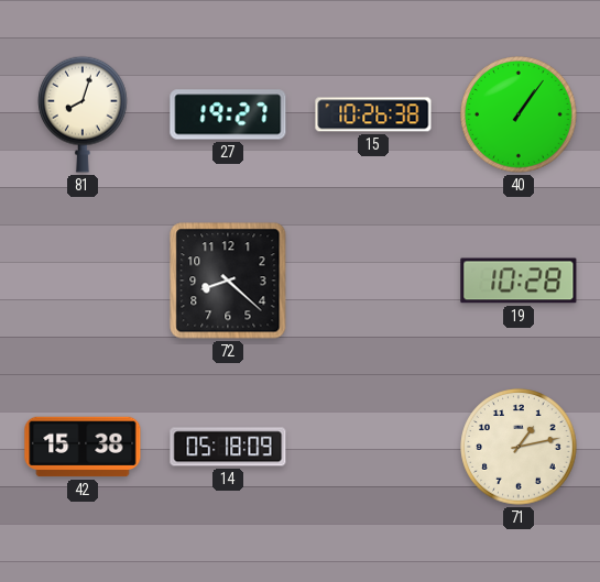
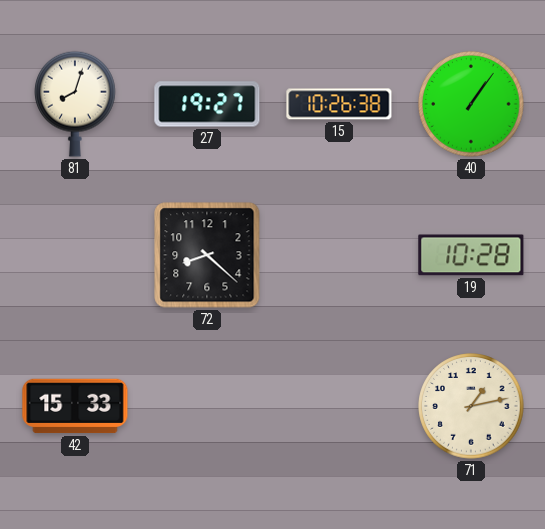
42: 15:38 -> 15:33 (75, 406)
14: 05:18 -> none (228, 447)
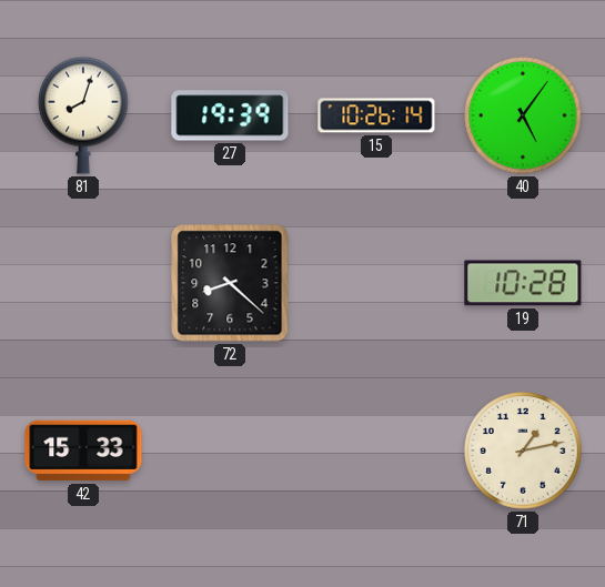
27: 19:27 -> 19:39 (230, 115)
15: 10:26:38 -> 10:26:14 (376, 115)
40: 1:06 -> 5:06 (523, 115)
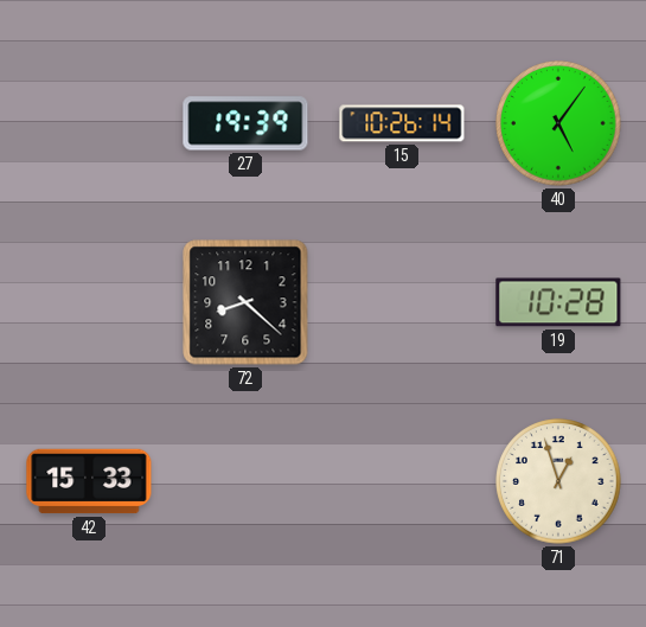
81: 8:03 -> none (84, 115)
71: 1:13 -> 12:57 (558, 481)
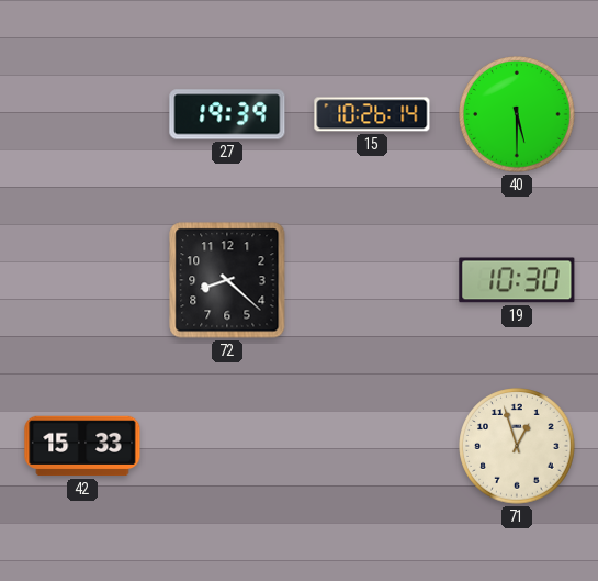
40: 5:06 -> 5:30 (517, 114)
19: 10:28 -> 10:30 (517, 280)
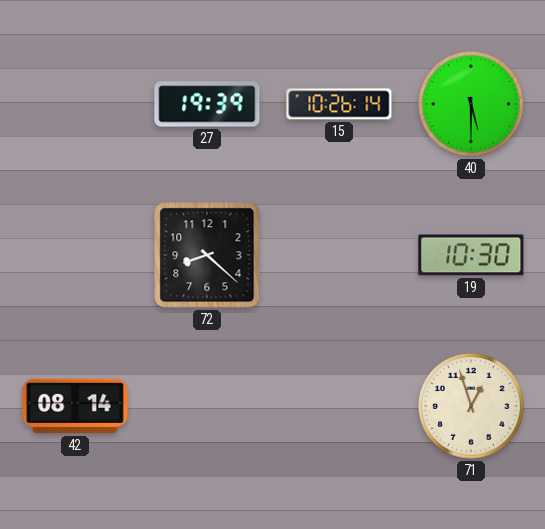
42: 15:33 -> 08:14 (75, 406)
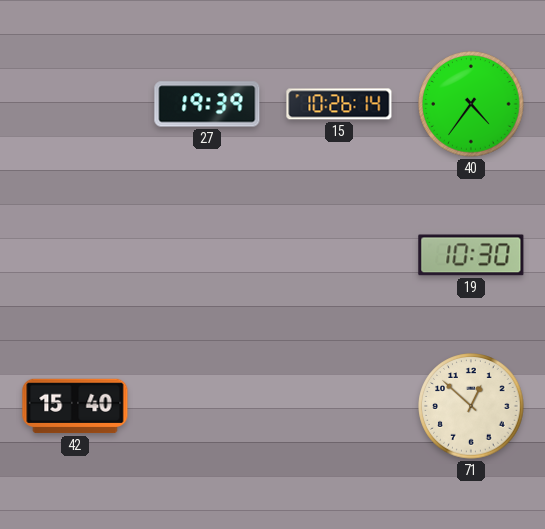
40: 5:30 -> 4:36 (471, 104)
72: 8:22 -> none (207, 255)
42: 08:14 -> 15:40 (75, 406)
71: 12:57 -> 12:52 (471, 406)
